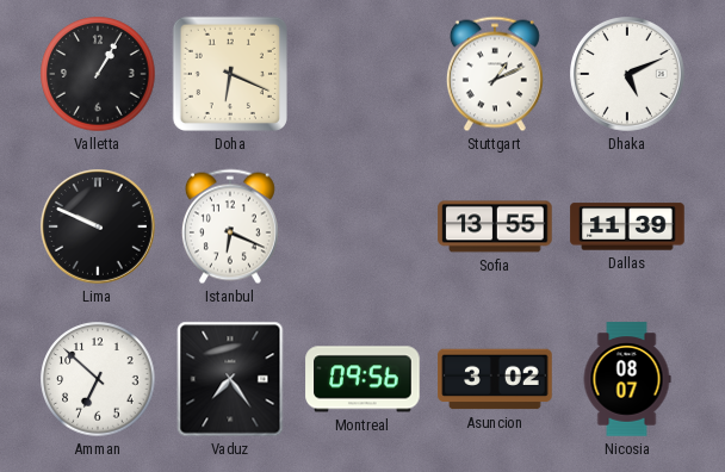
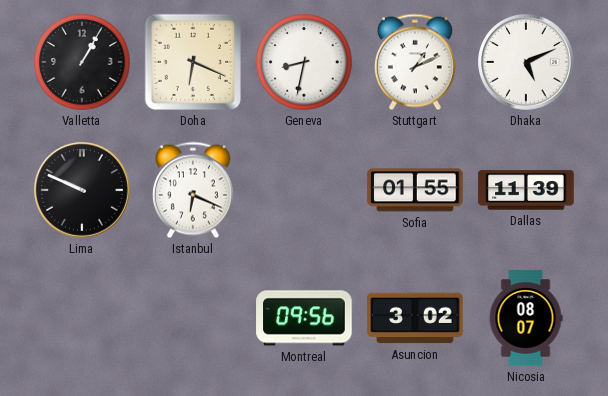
Geneva: none -> 8:32 (304, 62)
Sofia: 13:55 -> 01:55 (415, 190)
Amman: 6:52 -> none (98, 379)
Vaduz: 7:24 -> none (230, 379)
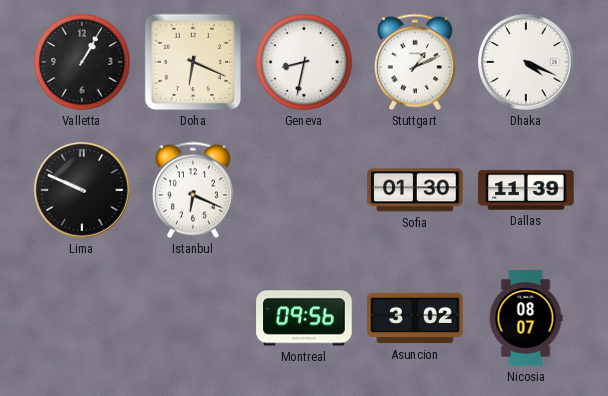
Dhaka: 5:11 -> 4:19 (527, 63)
Sofia: 01:55 -> 01:30 (415, 190)
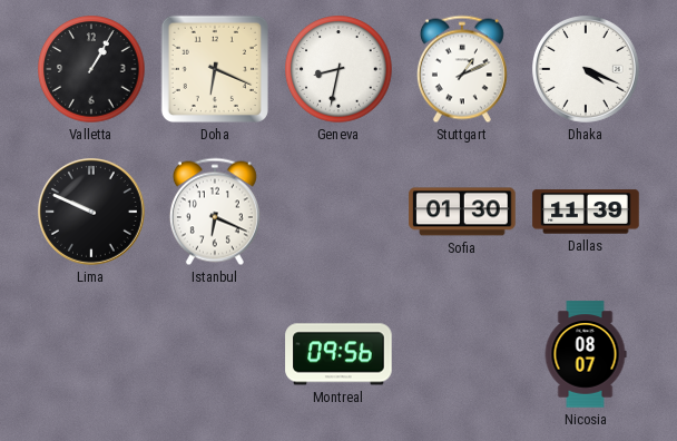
Asuncion: 3:02 -> none (415, 318)
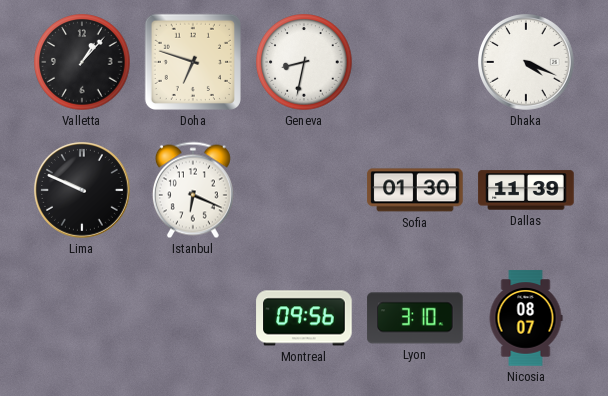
Valletta: 1:05 -> 1:07 (82, 62)
Doha: 6:19 -> 6:48 (193, 62)
Stuttgart: 1:11 -> none (462, 69)
Lyon: none -> 3:10 (415, 318)
